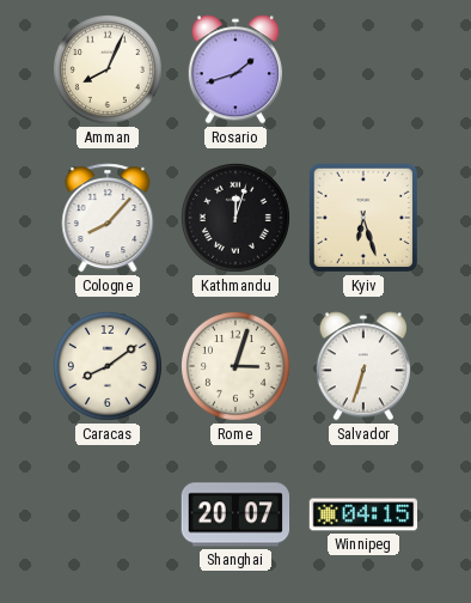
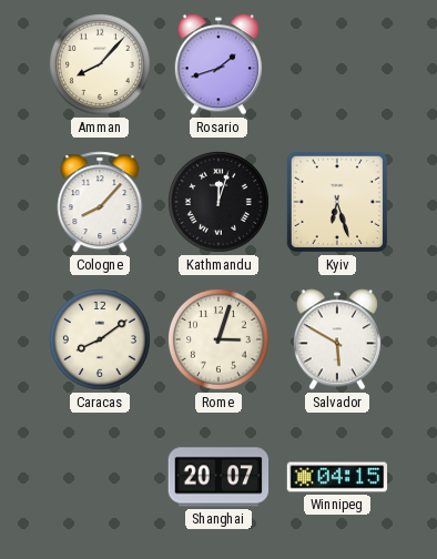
Amman: 8:04 -> 8:07 (100, 64)
Salvador: 6:33 -> 5:50 (337, 339)
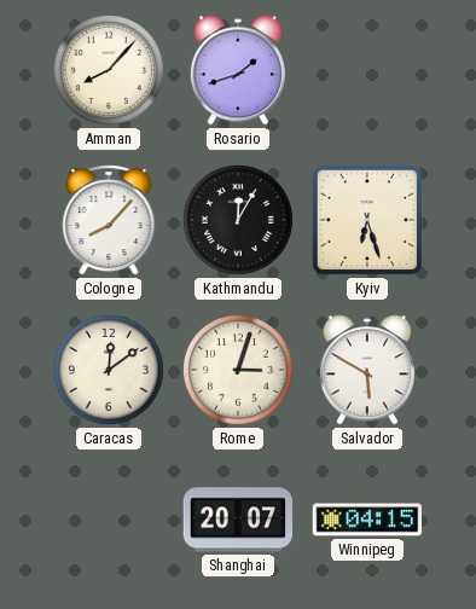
Kathmandu: 12:03 -> 12:05 (238, 220)
Caracas: 8:09 -> 12:09 (109, 370)
